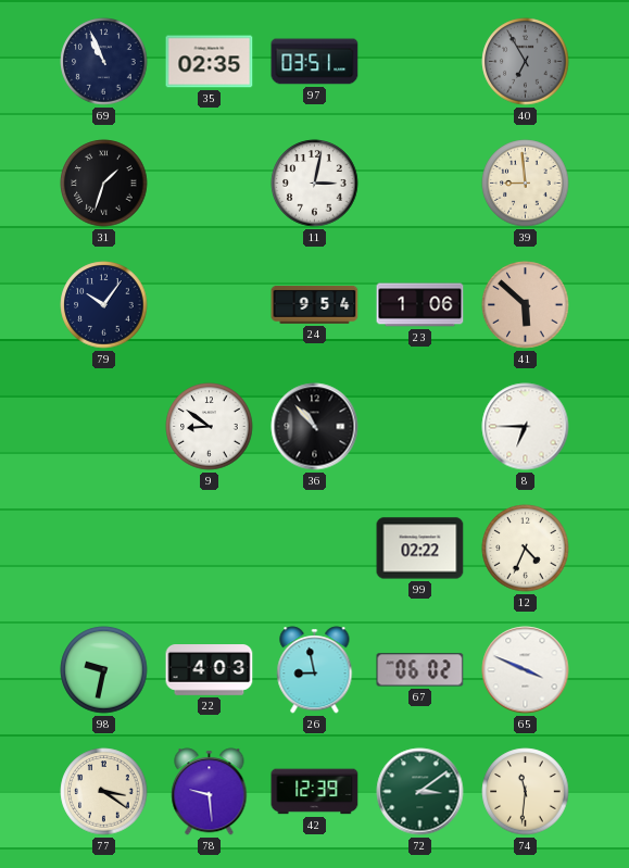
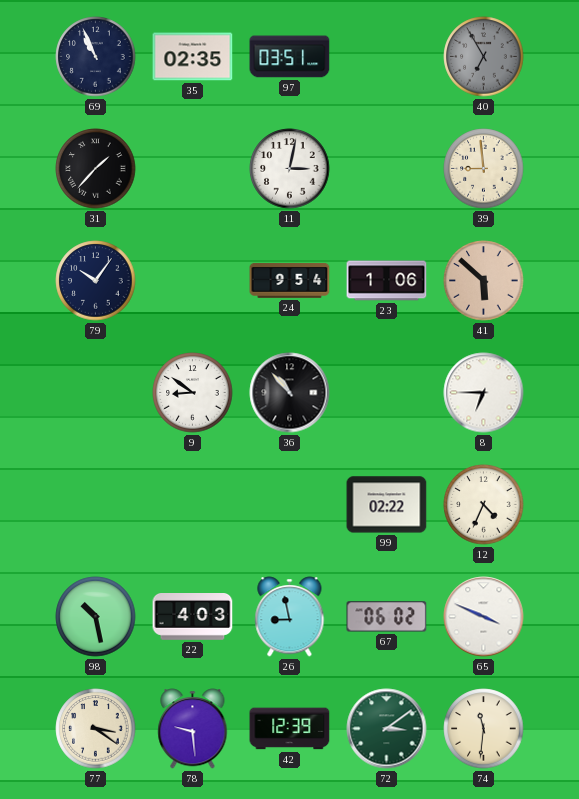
31: 1:33 -> 1:37 (96, 169)
98: 9:32 -> 10:28 (96, 617)
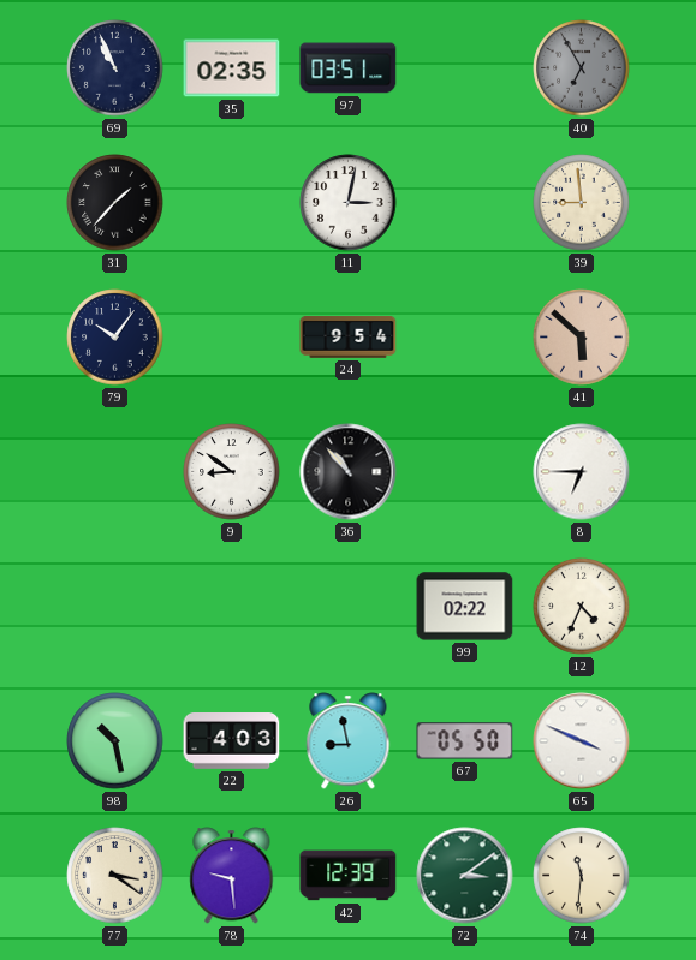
23: 1:06 -> none (387, 281)
67: 06:02 -> 05:50 (465, 741)
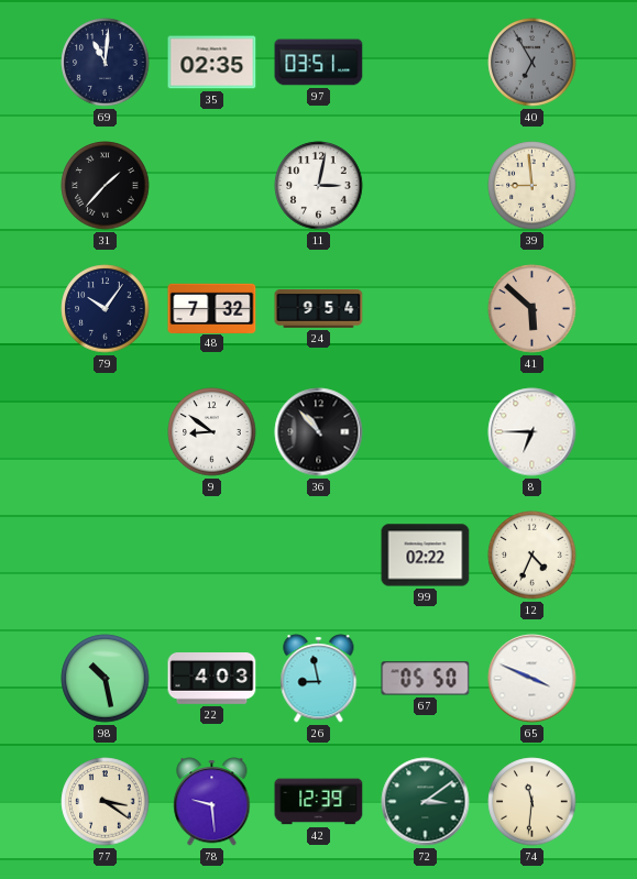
69: 10:56 -> 11:01 (106, 63)
48: none -> 7:32 (212, 308)
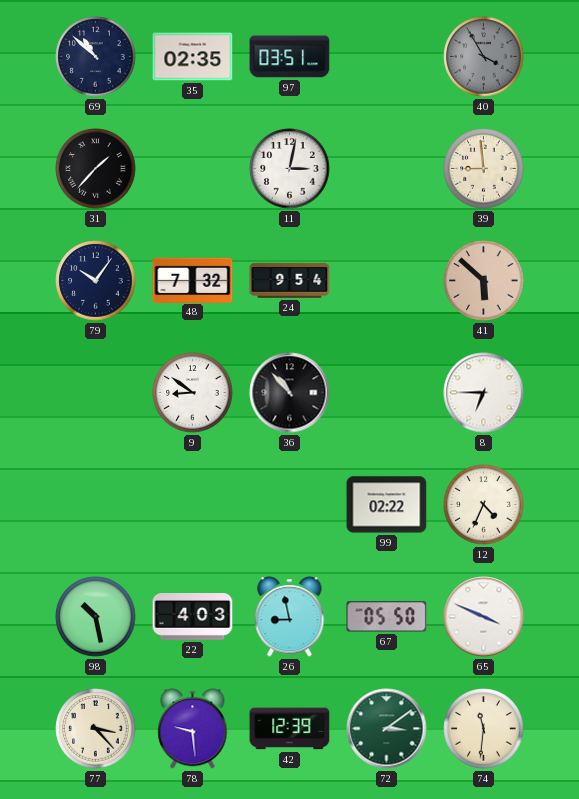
69: 11:01 -> 10:52 (96, 57)
40: 6:55 -> 3:55 (484, 57)
77: 3:21 -> 3:23 (96, 729)
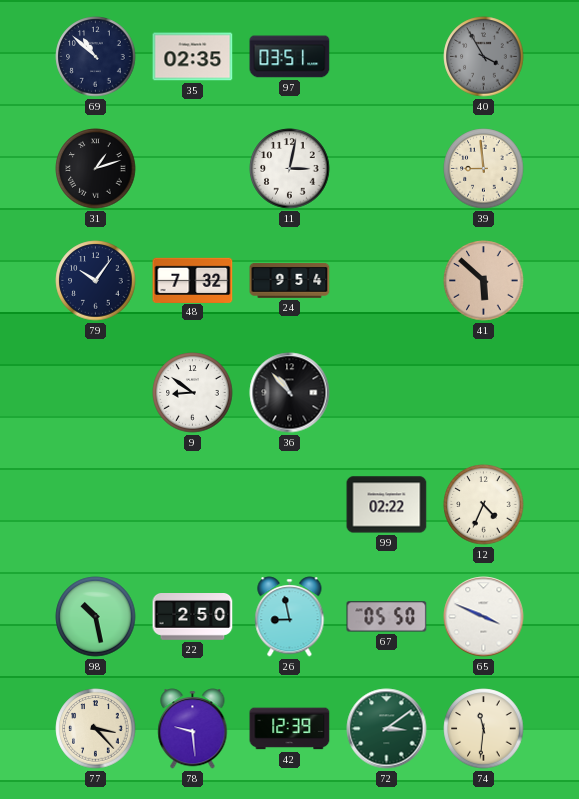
31: 1:37 -> 1:12 (96, 169)
8: 6:45 -> none (484, 393)
22: 4:03 -> 2:50 (193, 617)
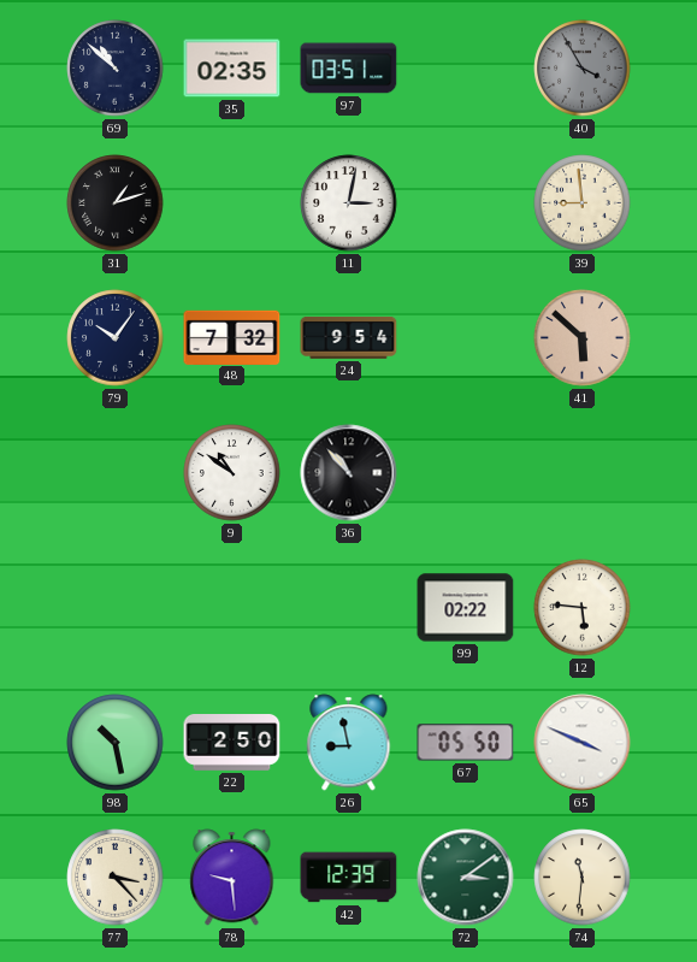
9: 8:51 -> 10:51 (232, 473)
12: 4:34 -> 5:46 (583, 608)
